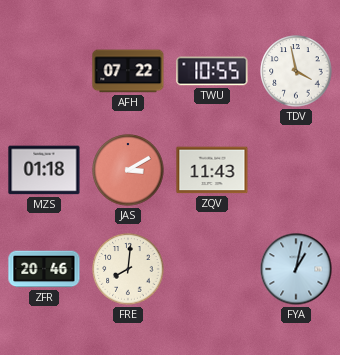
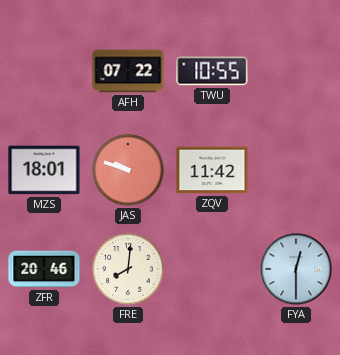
TDV: 3:58 -> none (296, 71)
MZS: 01:18 -> 18:01 (44, 170)
JAS: 3:10 -> 9:48 (128, 170)
ZQV: 11:43 -> 11:42 (212, 170)
FYA: 1:02 -> 12:30 (296, 269)
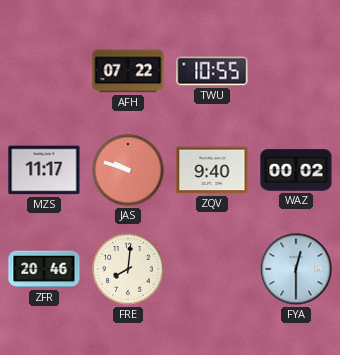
MZS: 18:01 -> 11:17 (44, 170)
ZQV: 11:42 -> 9:40 (212, 170)
WAZ: none -> 00:02 (296, 170)
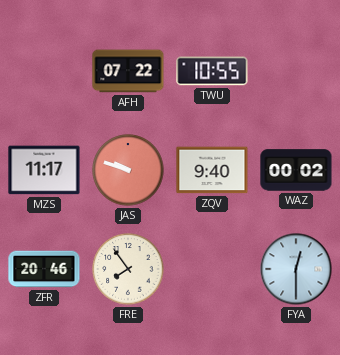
FRE: 8:01 -> 7:54 (128, 269)
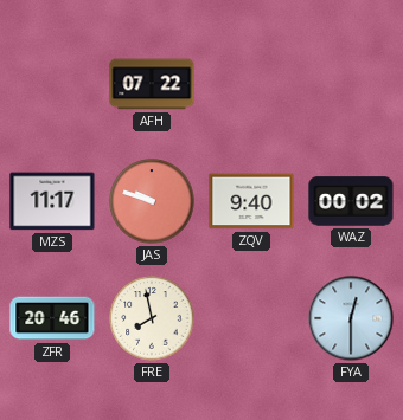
TWU: 10:55 -> none (212, 71)
FRE: 7:54 -> 7:58 (152, 318)
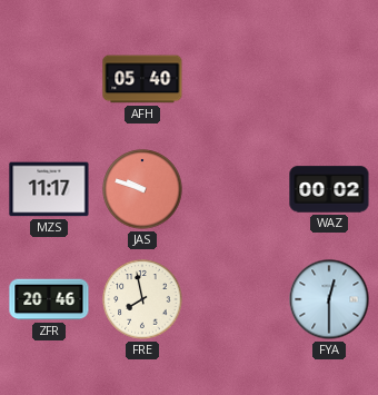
AFH: 07:22 -> 05:40 (142, 79)
ZQV: 9:40 -> none (251, 201)
